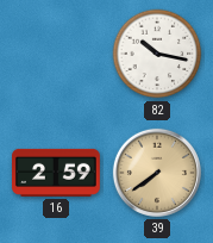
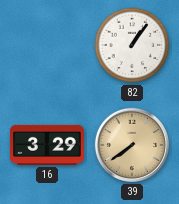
82: 10:17 -> 1:06 (132, 45)
16: 2:59 -> 3:29 (48, 145)
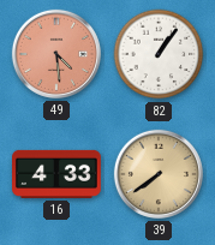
49: none -> 4:29 (56, 54)
16: 3:29 -> 4:33 (58, 174)
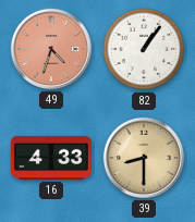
49: 4:29 -> 4:33 (51, 49)
39: 7:39 -> 8:30 (144, 158)
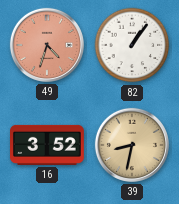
16: 4:33 -> 3:52 (48, 145)
39: 8:30 -> 8:32 (132, 145)
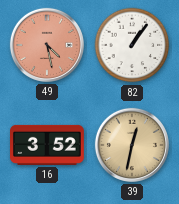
49: 4:33 -> 4:28 (47, 45)
39: 8:32 -> 12:32 (132, 145)
